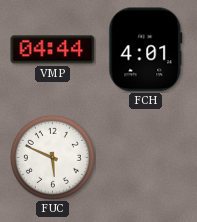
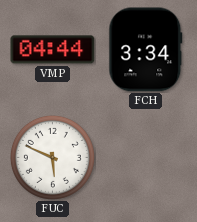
FCH: 4:01 -> 3:34 (146, 50)
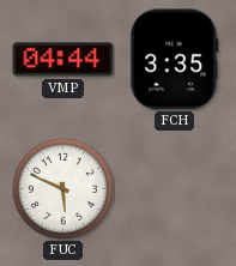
FCH: 3:34 -> 3:35 (175, 60)
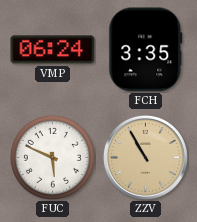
VMP: 04:44 -> 06:24 (53, 50)
ZZV: none -> 10:55 (145, 157)
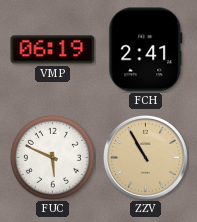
VMP: 06:24 -> 06:19 (53, 50)
FCH: 3:35 -> 2:41 (146, 50)
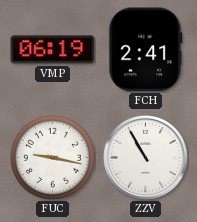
FUC: 5:49 -> 9:17 (52, 157)
ZZV dial: champagne -> white (145, 157)
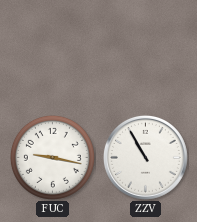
VMP: 06:19 -> none (53, 50)
FCH: 2:41 -> none (146, 50)
